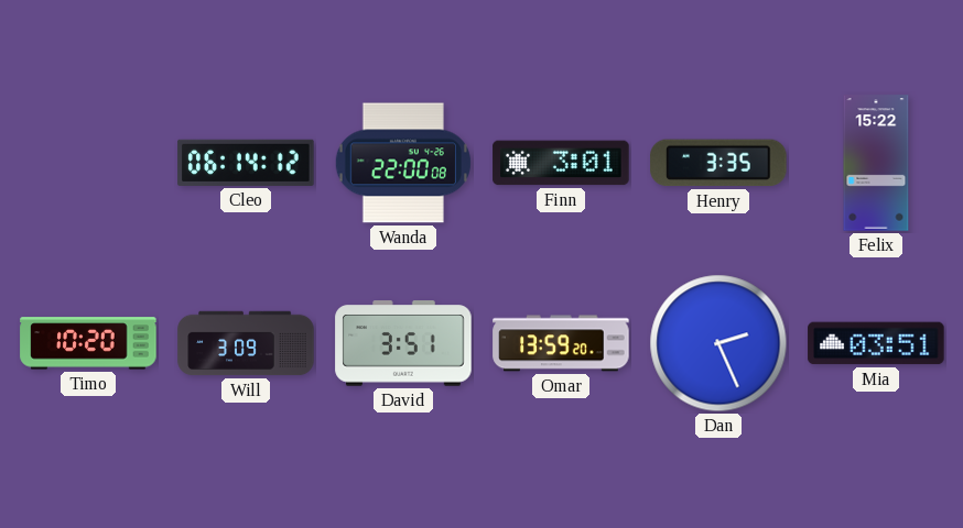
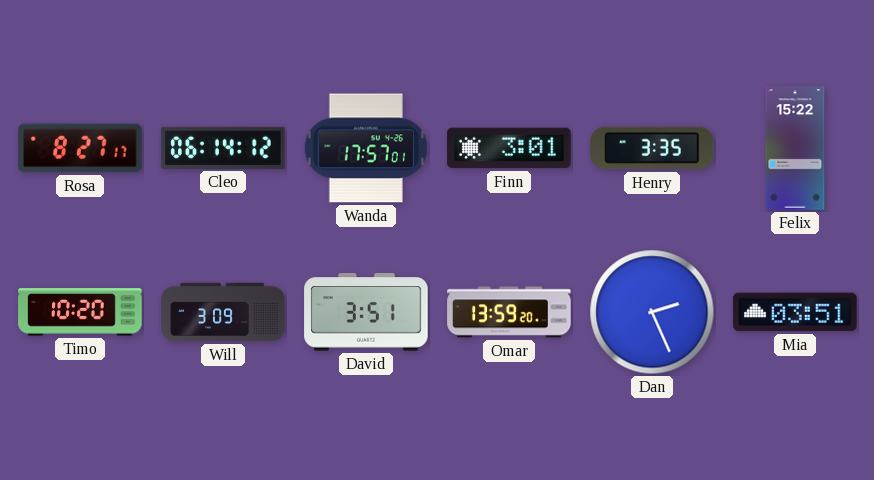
Rosa: none -> 8:27 (80, 148)
Wanda: 22:00 -> 17:57 (366, 148)
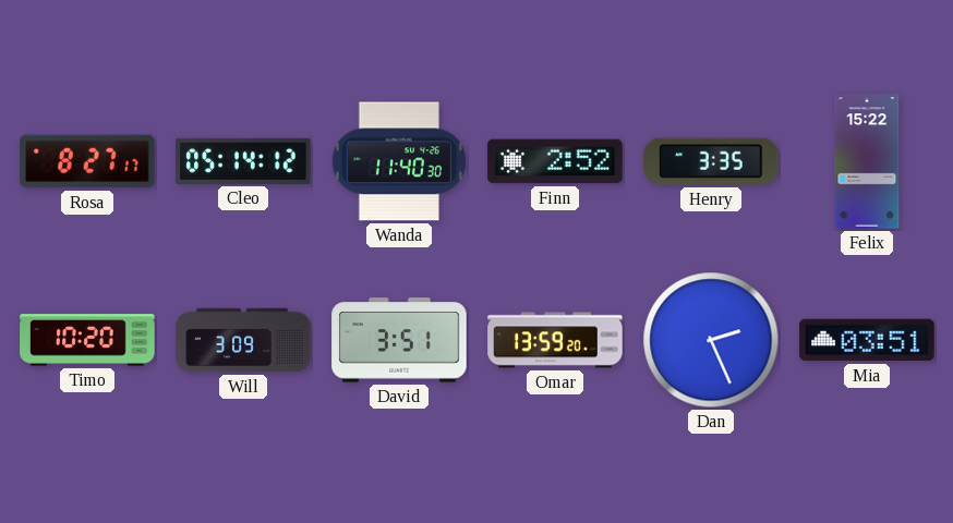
Cleo: 06:14 -> 05:14 (243, 161)
Wanda: 17:57 -> 11:40 (399, 161)
Finn: 3:01 -> 2:52 (555, 161)
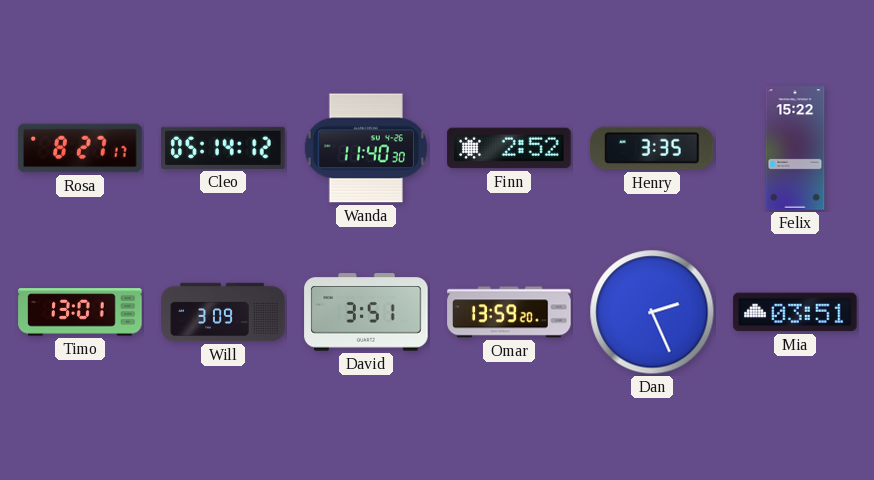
Timo: 10:20 -> 13:01 (80, 312)
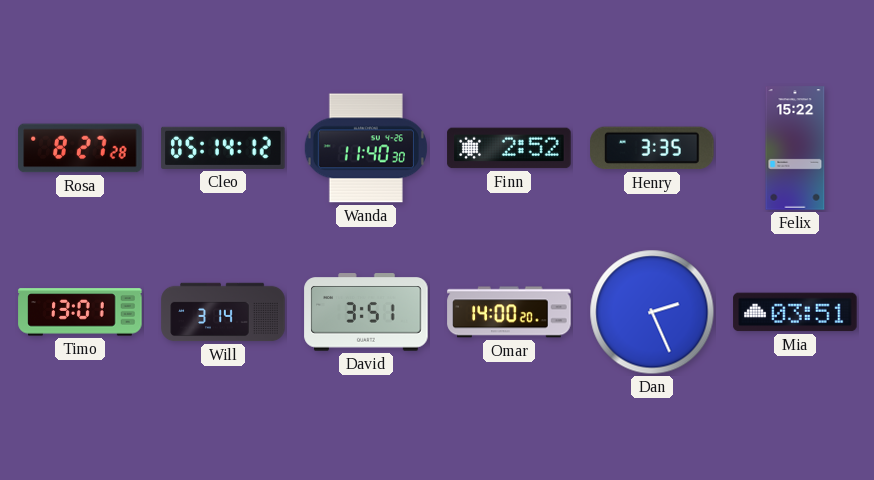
Rosa: 8:27:17 -> 8:27:28 (80, 148)
Will: 3:09 -> 3:14 (223, 312)
Omar: 13:59 -> 14:00 (509, 312)
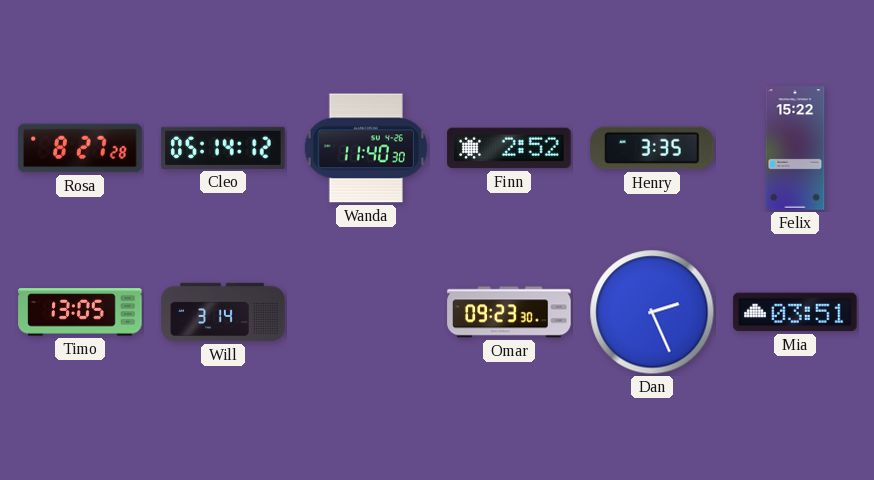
Timo: 13:01 -> 13:05 (80, 312)
David: 3:51 -> none (366, 312)
Omar: 14:00 -> 09:23 (509, 312)
